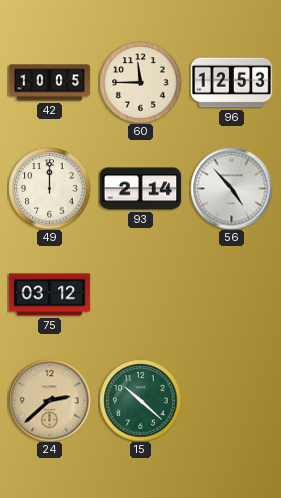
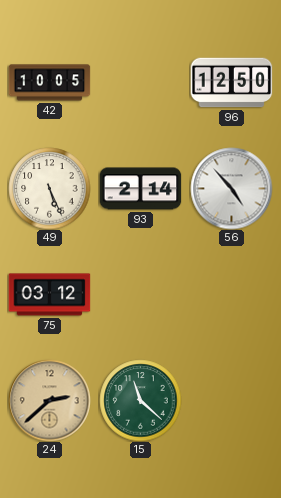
60: 11:45 -> none (140, 82)
96: 12:53 -> 12:50 (231, 83)
49: 12:00 -> 5:26 (49, 188)
15: 10:22 -> 11:22 (140, 400)
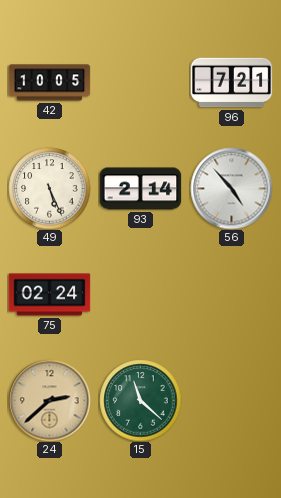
96: 12:50 -> 7:21 (231, 83)
75: 03:12 -> 02:24 (49, 295)
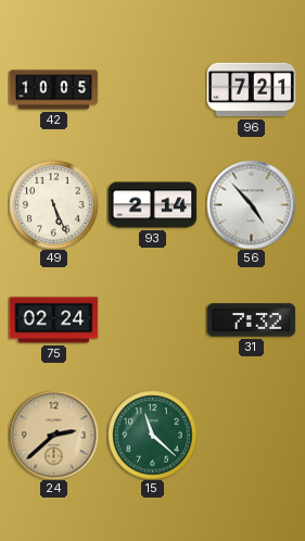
31: none -> 7:32 (251, 320)
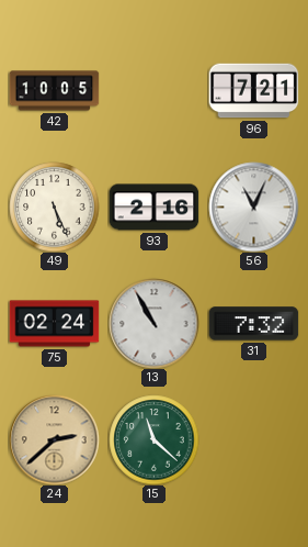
93: 2:14 -> 2:16 (153, 208)
56: 4:53 -> 11:04 (253, 206)
13: none -> 10:55 (153, 323)
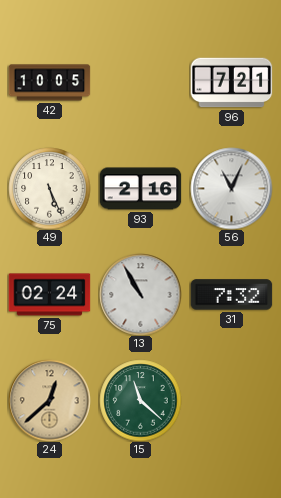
24: 2:38 -> 12:38 (49, 400)
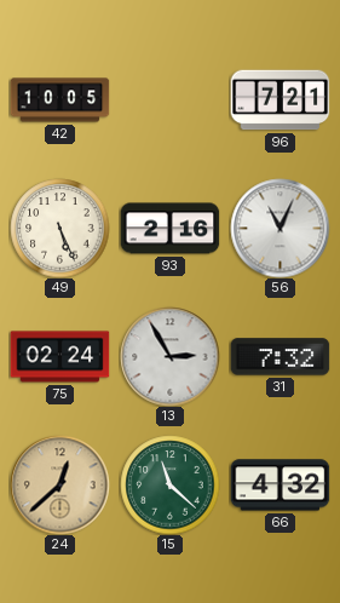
13: 10:55 -> 2:55 (169, 356)
66: none -> 4:32 (280, 486)
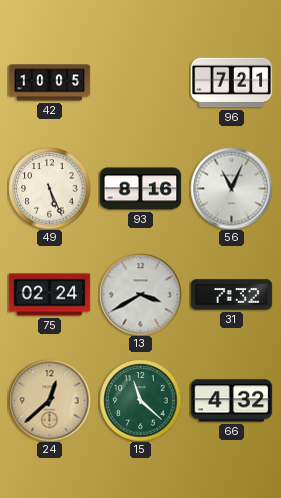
93: 2:16 -> 8:16 (140, 189)
13: 2:55 -> 3:40 (140, 294)
